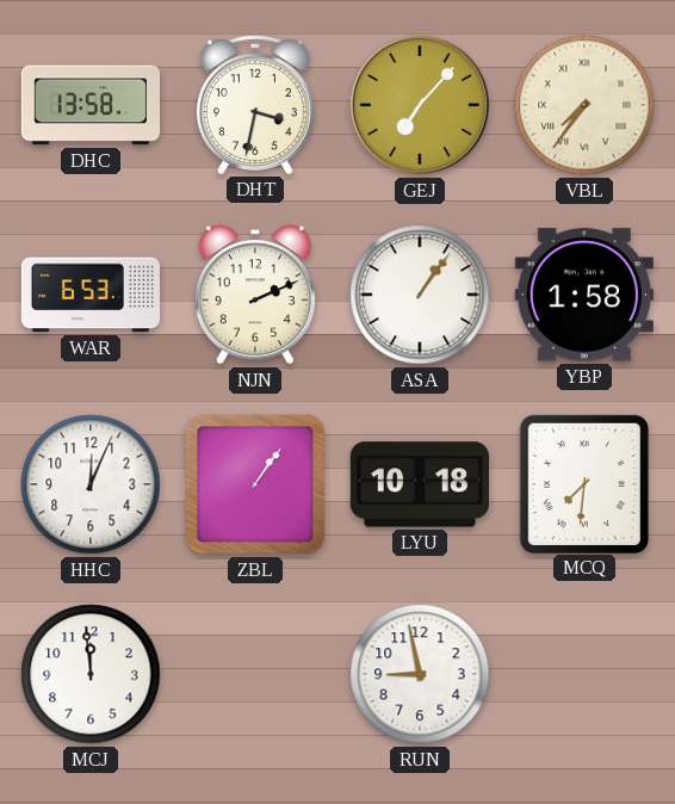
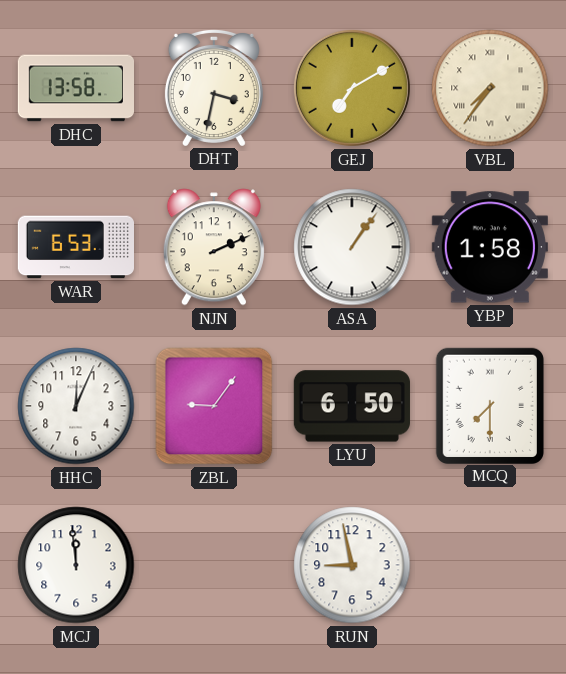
GEJ: 7:07 -> 7:10 (352, 88)
ZBL: 1:06 -> 9:06 (214, 406)
LYU: 10:18 -> 6:50 (352, 406)
MCQ: 7:31 -> 7:30 (490, 405)
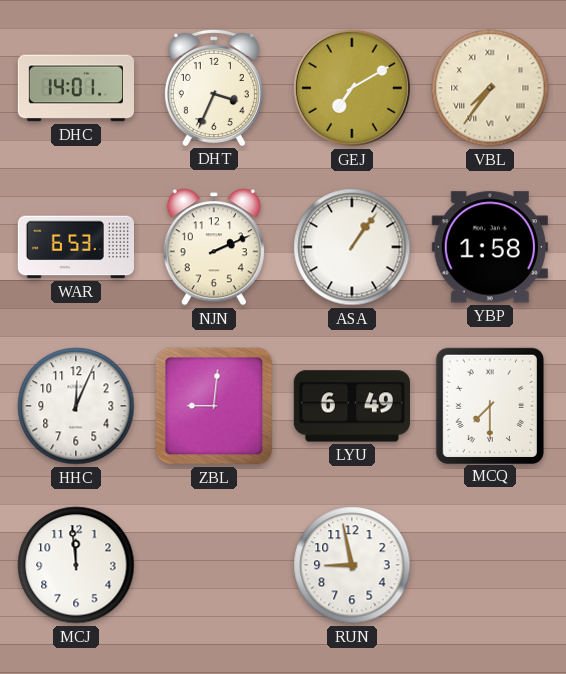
DHC: 13:58 -> 14:01 (75, 88)
DHT: 3:32 -> 3:34 (214, 87)
ZBL: 9:06 -> 9:01 (214, 406)
LYU: 6:50 -> 6:49 (352, 406)
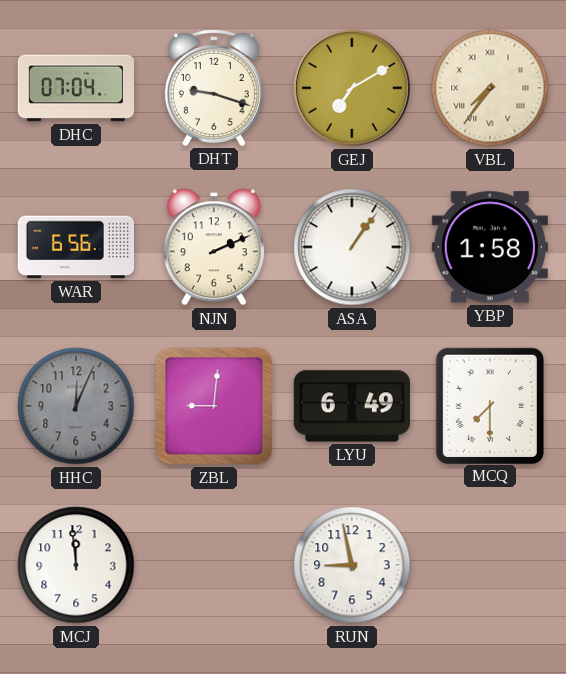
DHC: 14:01 -> 07:04 (75, 88)
DHT: 3:34 -> 9:18 (214, 87)
WAR: 6:53 -> 6:56 (75, 247)
HHC dial: white -> grey (76, 406)
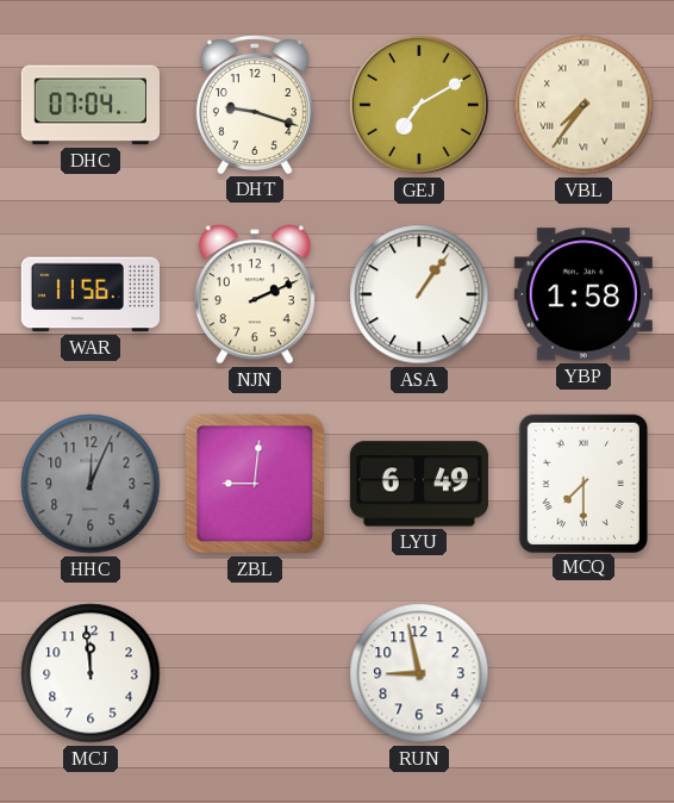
WAR: 6:56 -> 11:56 (89, 294)
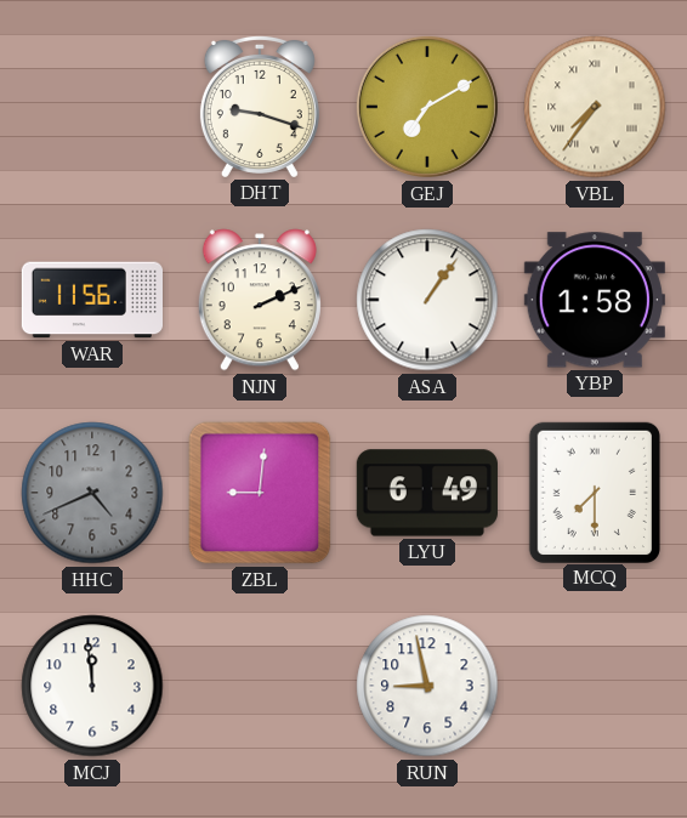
DHC: 07:04 -> none (89, 105)
HHC: 12:04 -> 4:41 (92, 493)
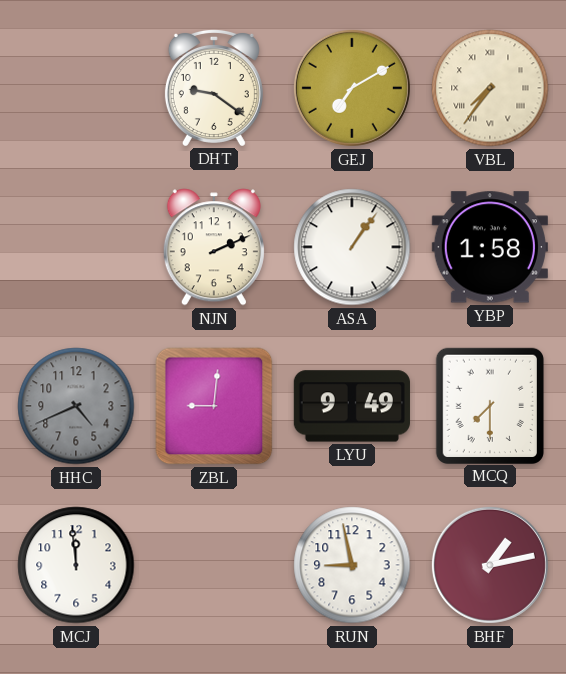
DHT: 9:18 -> 9:21 (214, 87)
WAR: 11:56 -> none (91, 300)
LYU: 6:49 -> 9:49 (352, 406)
BHF: none -> 1:13 (490, 565)
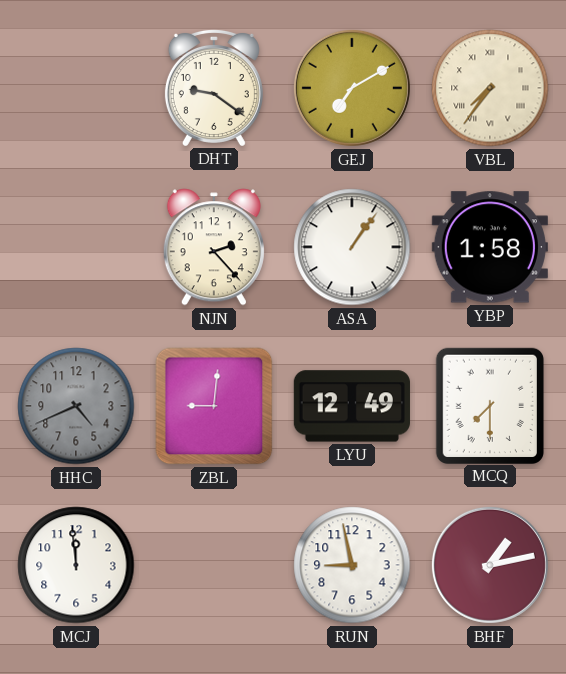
NJN: 2:11 -> 2:23 (214, 247)
LYU: 9:49 -> 12:49 (352, 406)
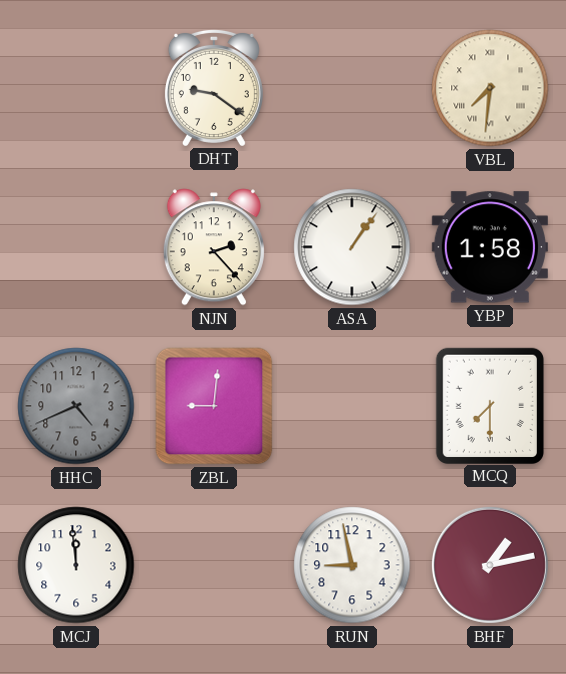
GEJ: 7:10 -> none (352, 88)
VBL: 7:36 -> 7:31 (490, 88)
LYU: 12:49 -> none (352, 406)
